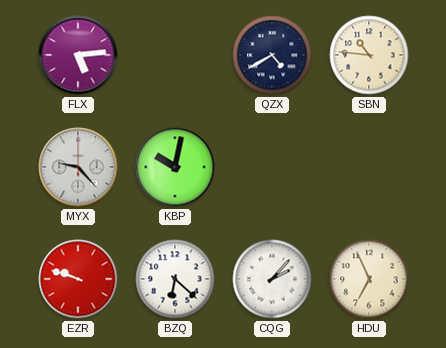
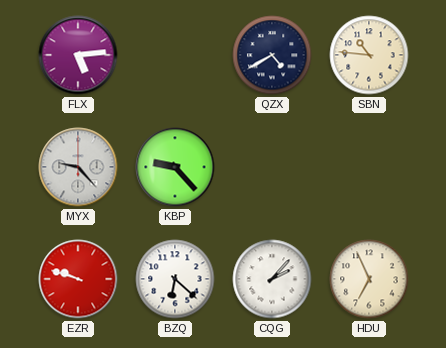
KBP: 10:02 -> 9:23 (175, 167)
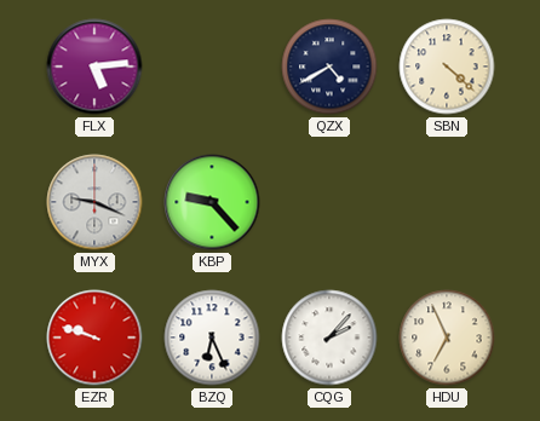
SBN: 10:46 -> 4:22 (447, 67)
MYX: 9:23 -> 9:19 (94, 202)
BZQ: 6:22 -> 6:26 (212, 338)
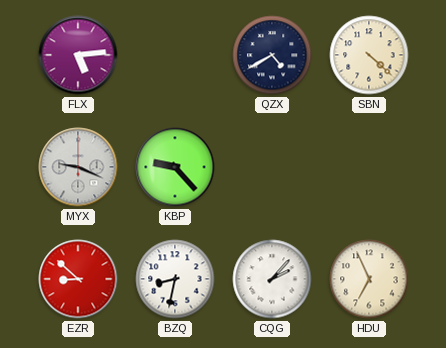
EZR: 9:48 -> 8:52 (78, 279)
BZQ: 6:26 -> 8:32 (175, 279)
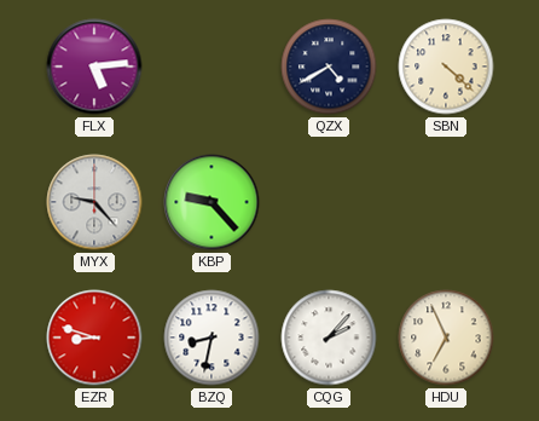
MYX: 9:19 -> 9:23 (94, 202)
EZR: 8:52 -> 8:48 (94, 338)
